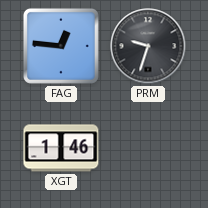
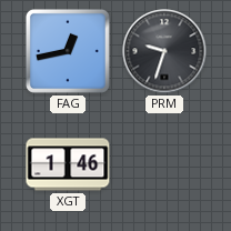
FAG: 12:46 -> 12:43 (68, 51)
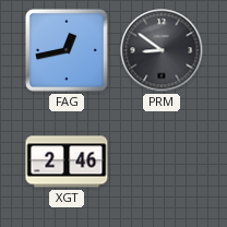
PRM: 9:33 -> 8:51 (162, 50)
XGT: 1:46 -> 2:46 (67, 162)
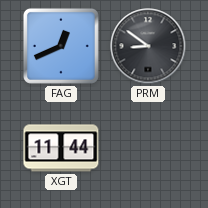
FAG: 12:43 -> 12:41 (61, 46)
XGT: 2:46 -> 11:44 (61, 148)
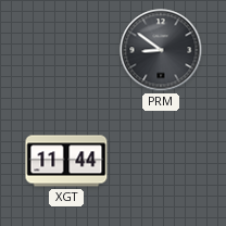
FAG: 12:41 -> none (61, 46)
